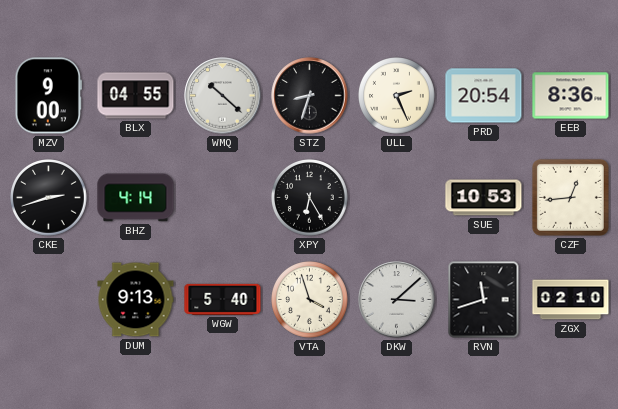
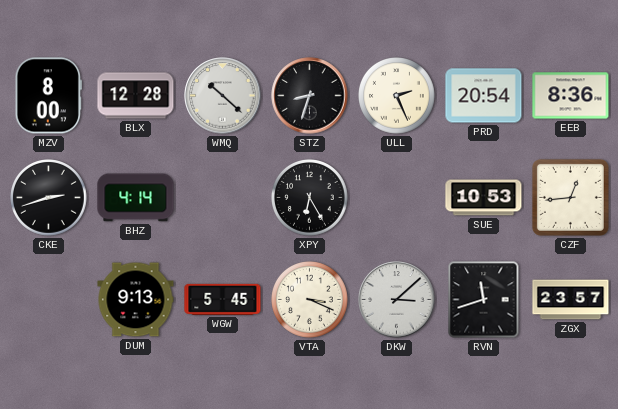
MZV: 9:00 -> 8:00 (48, 96)
BLX: 04:55 -> 12:28 (136, 96)
WGW: 5:40 -> 5:45 (223, 299)
VTA: 3:57 -> 3:19 (310, 300)
ZGX: 02:10 -> 23:57 (571, 300)
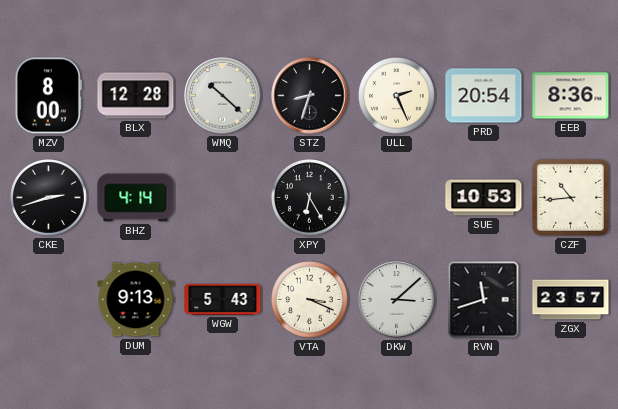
CZF: 12:44 -> 10:44 (570, 197)
WGW: 5:45 -> 5:43 (223, 299)
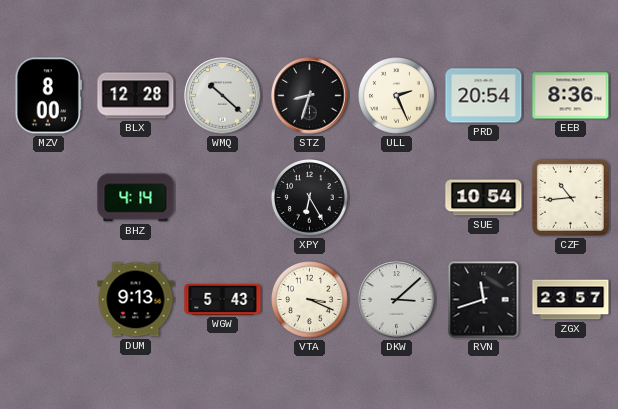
CKE: 2:42 -> none (49, 198)
SUE: 10:53 -> 10:54 (484, 198)
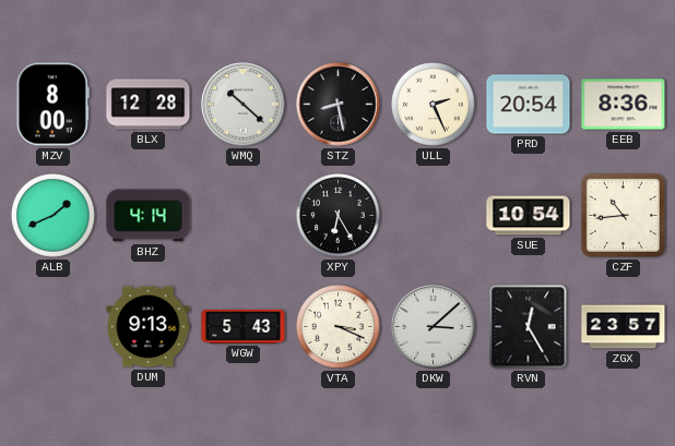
STZ: 8:33 -> 8:28 (339, 105)
ALB: none -> 1:41 (54, 216)
RVN: 11:42 -> 12:25 (529, 327)
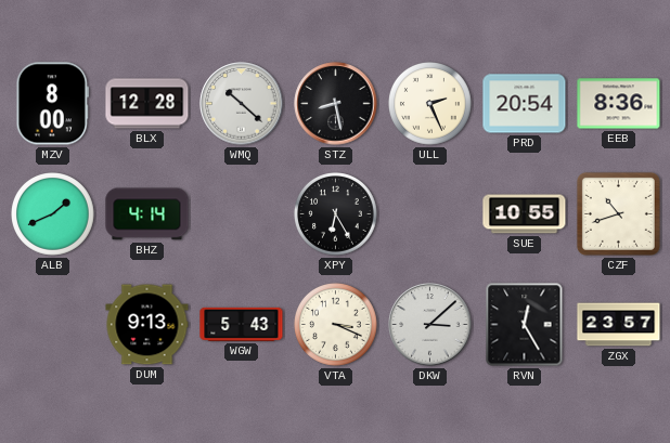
SUE: 10:54 -> 10:55 (525, 214)
CZF: 10:44 -> 10:42 (618, 213)
